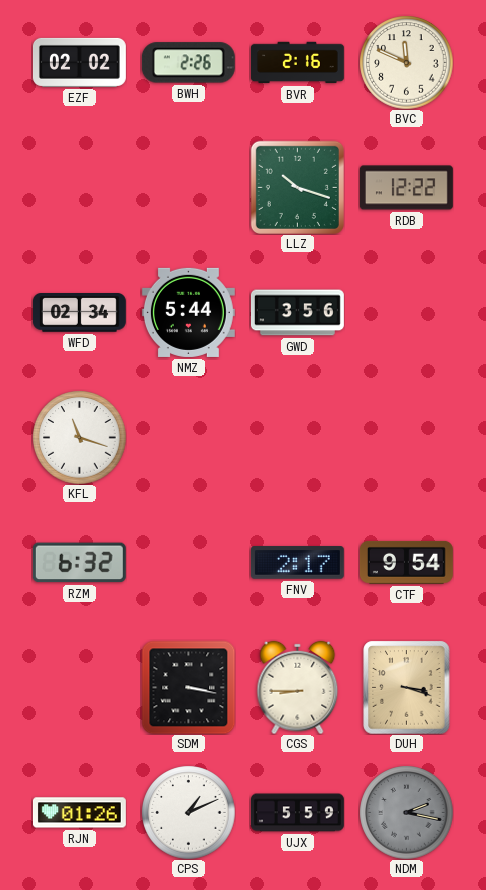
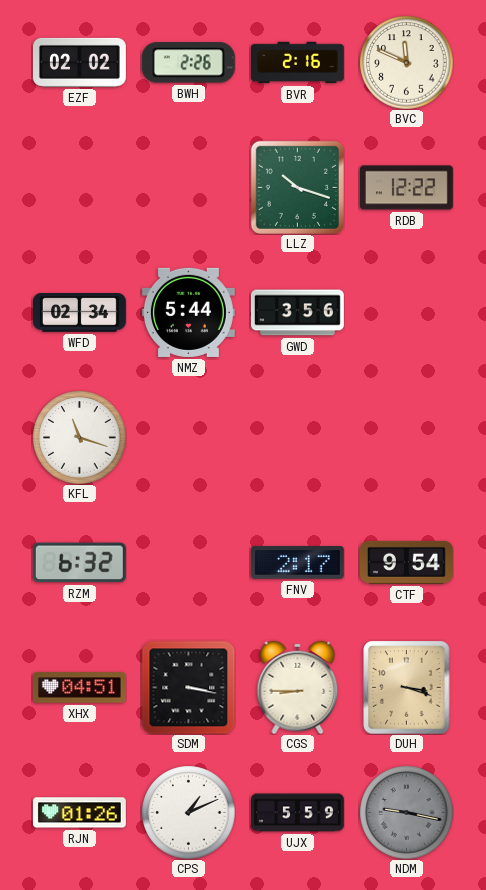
XHX: none -> 04:51 (79, 688)
NDM: 2:17 -> 9:17 (406, 812)
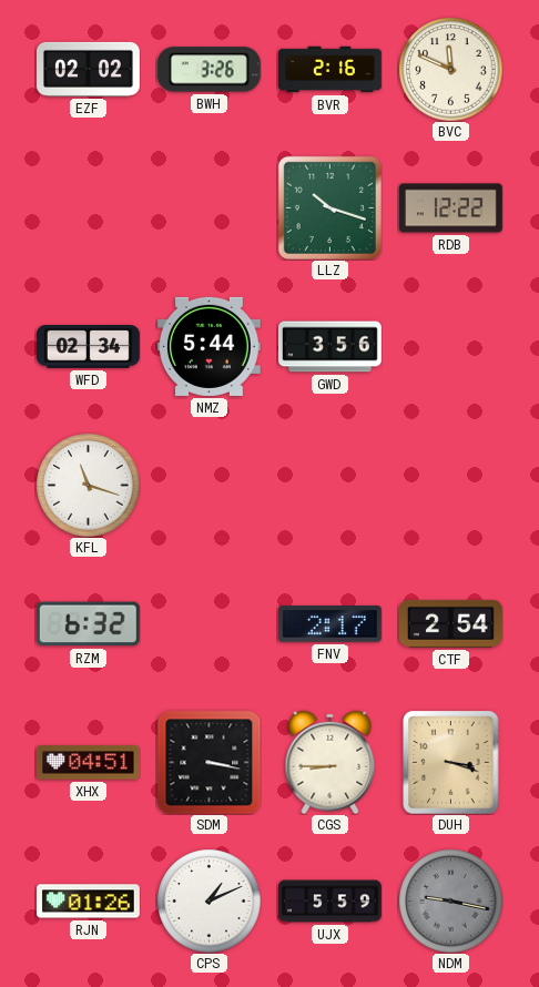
BWH: 2:26 -> 3:26 (209, 70)
CTF: 9:54 -> 2:54 (450, 623)
